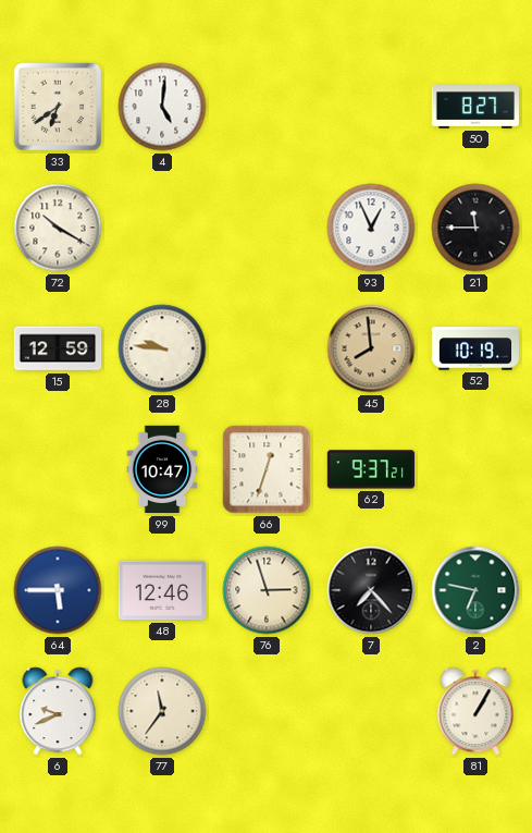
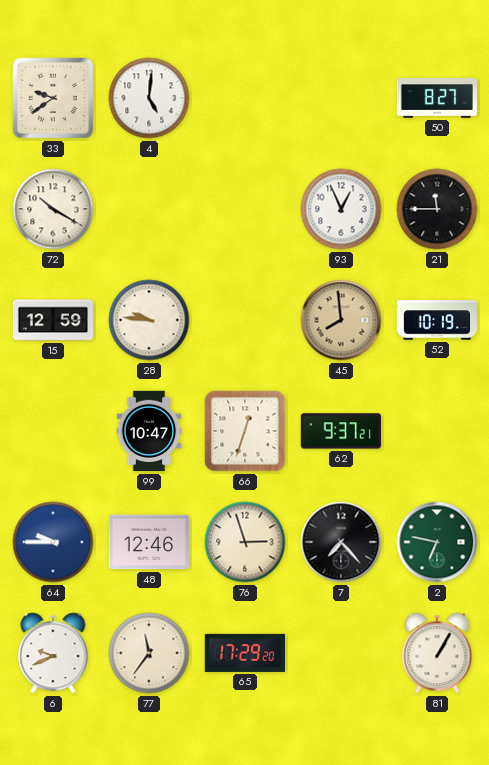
33: 6:39 -> 9:39 (53, 98)
64: 5:45 -> 9:45 (53, 542)
65: none -> 17:29 (244, 653)
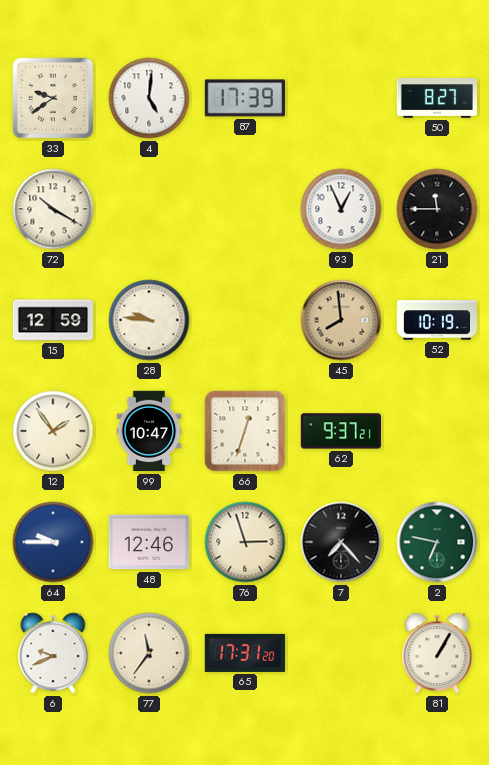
87: none -> 17:39 (244, 98)
12: none -> 1:54 (53, 431)
65: 17:29 -> 17:31 (244, 653)
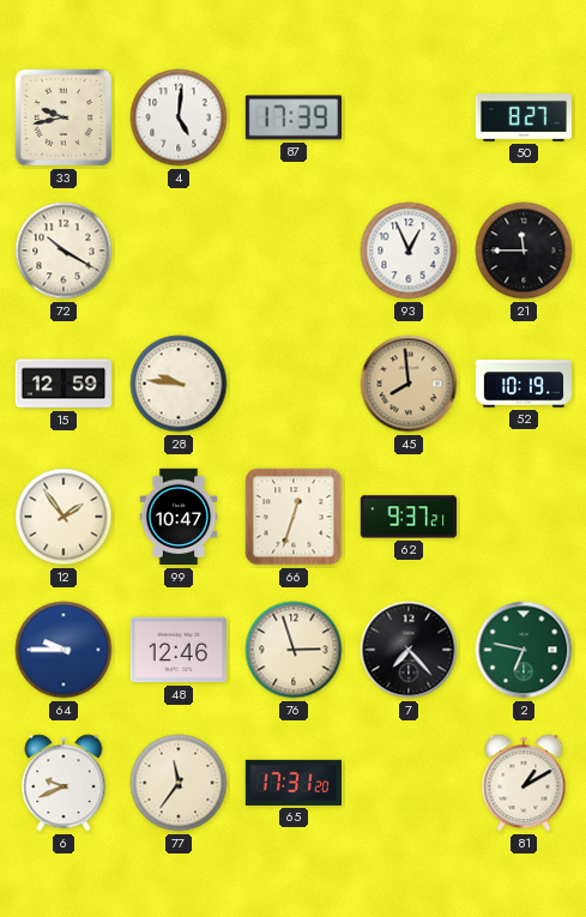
33: 9:39 -> 9:43 (64, 117)
81: 1:05 -> 1:10 (524, 783)
